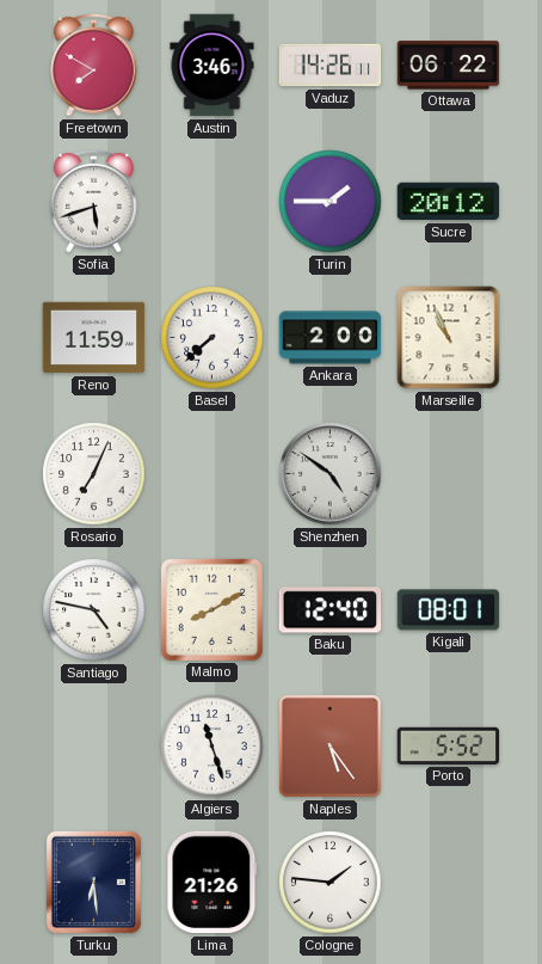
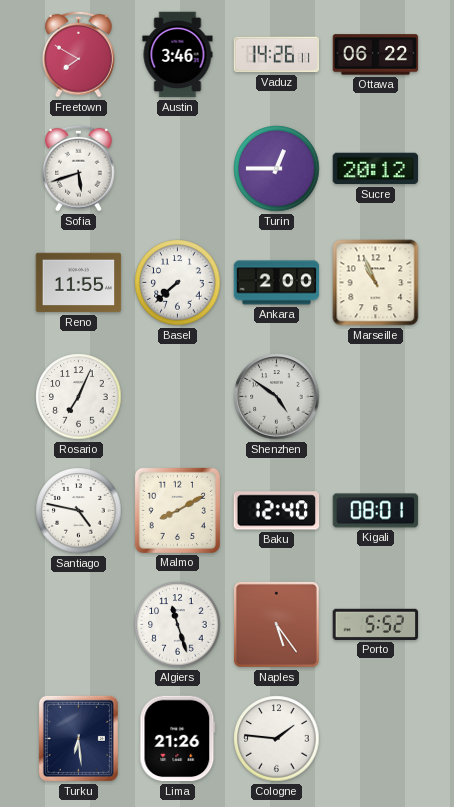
Turin: 1:45 -> 12:45 (277, 169)
Reno: 11:59 -> 11:55 (79, 283)
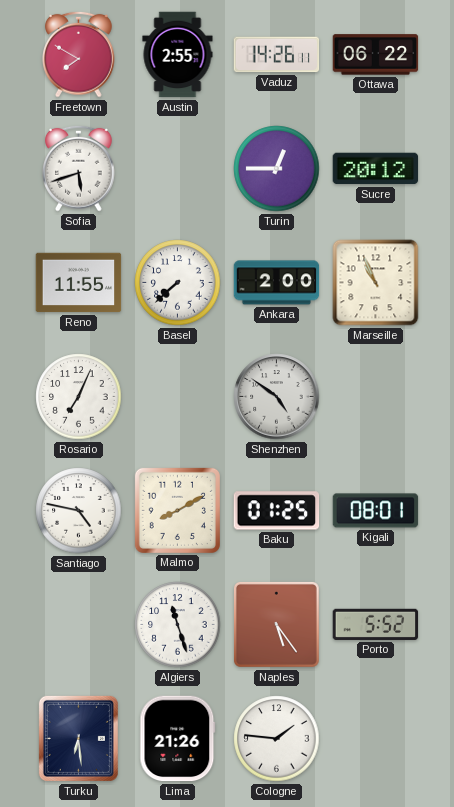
Austin: 3:46 -> 2:55 (178, 55)
Baku: 12:40 -> 01:25 (277, 511)
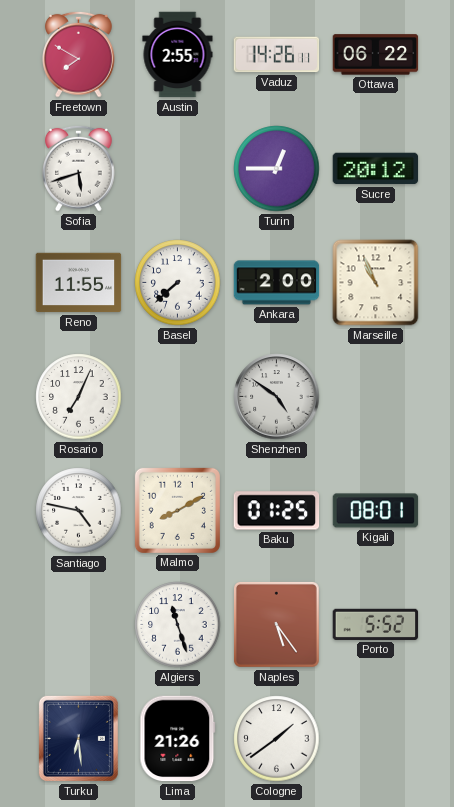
Cologne: 1:46 -> 1:39 (277, 739)
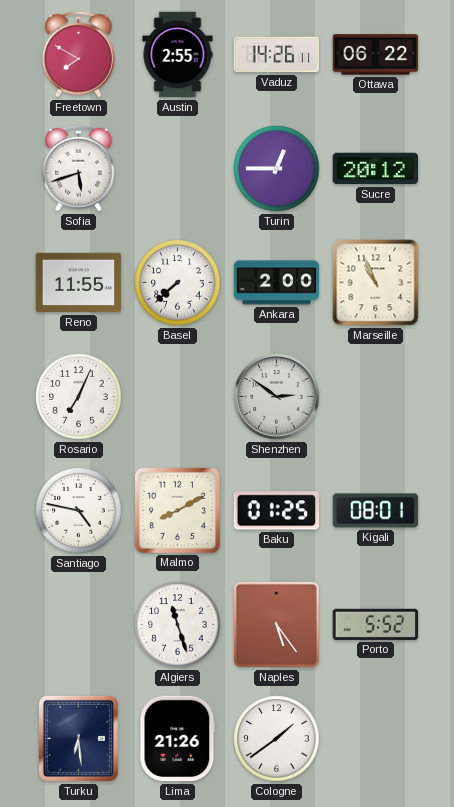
Shenzhen: 4:51 -> 2:51 (277, 397)
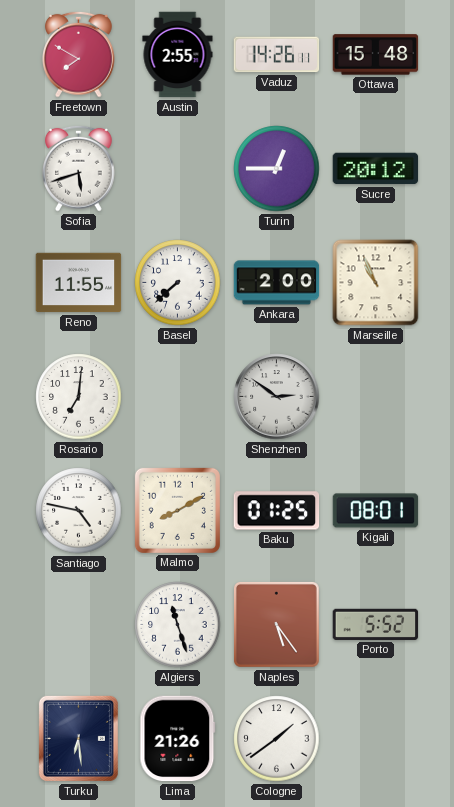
Ottawa: 06:22 -> 15:48 (376, 55)
Rosario: 7:04 -> 7:01 (79, 397)
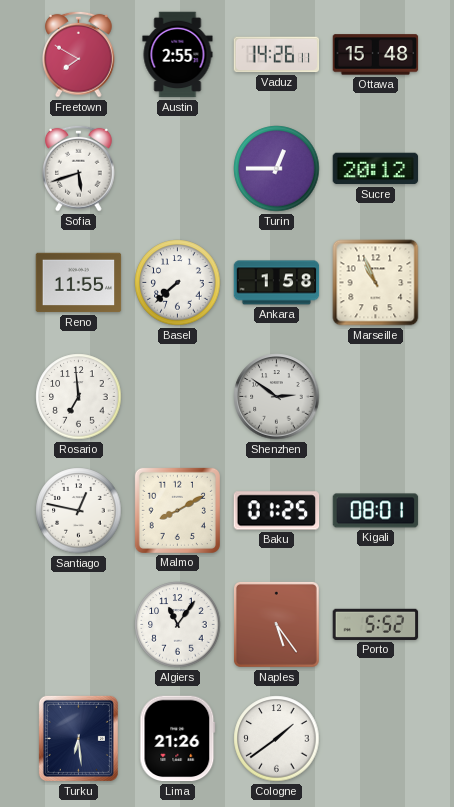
Ankara: 2:00 -> 1:58 (277, 283)
Rosario: 7:01 -> 6:59 (79, 397)
Santiago: 4:47 -> 12:47 (79, 511)
Algiers: 11:27 -> 11:06 (178, 625)
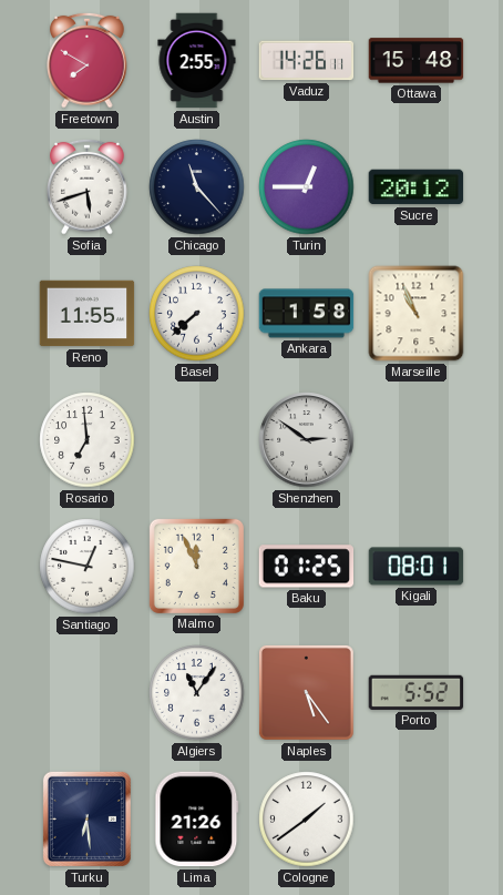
Chicago: none -> 11:23 (197, 187)
Malmo: 8:10 -> 11:56 (196, 566)
